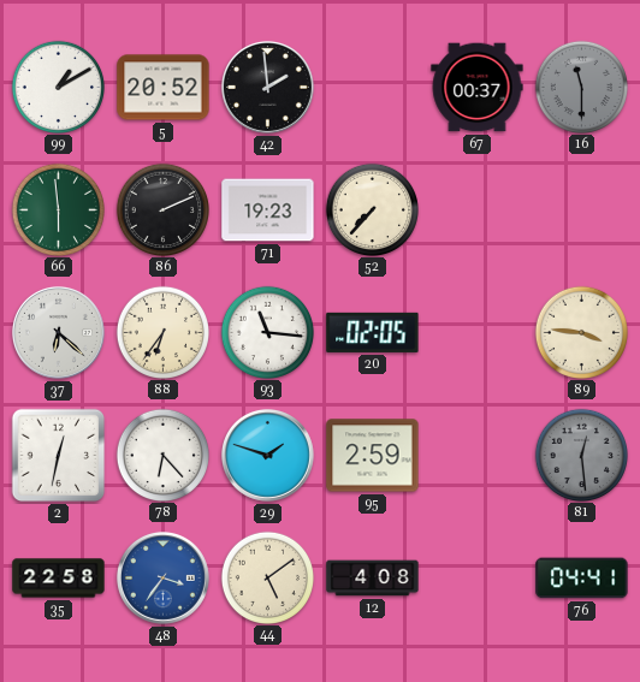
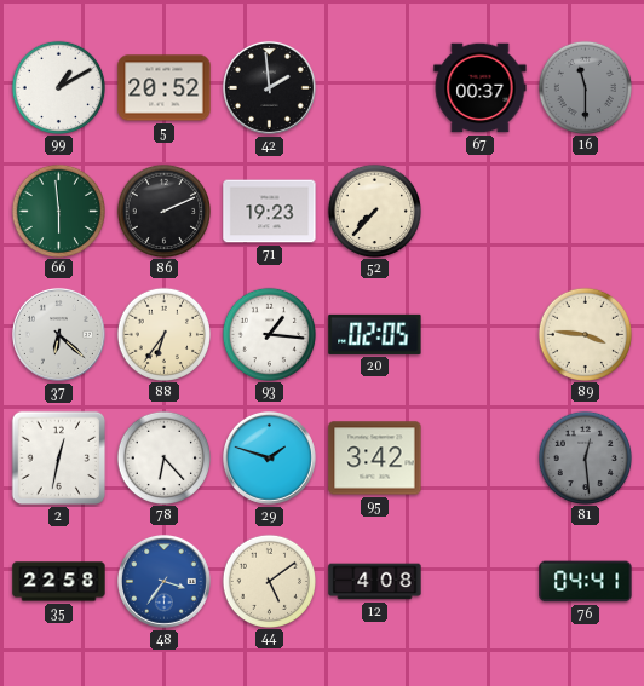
93: 11:16 -> 1:16 (269, 334)
95: 2:59 -> 3:42 (375, 459)
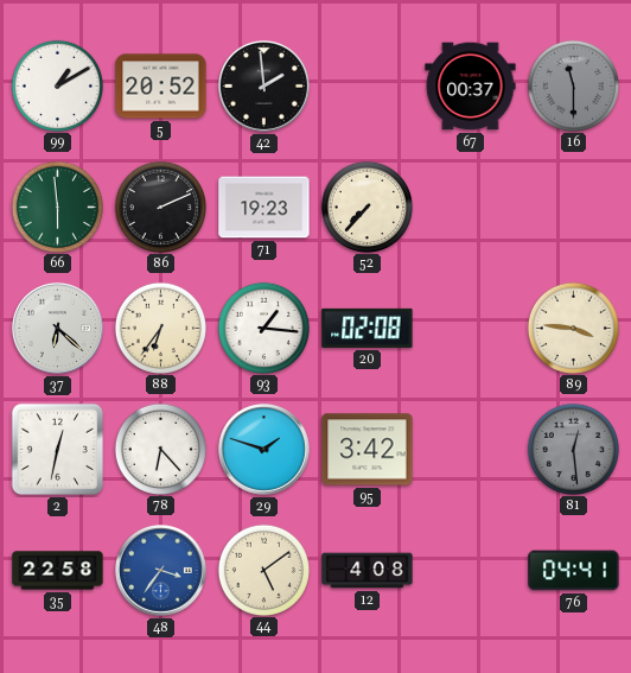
20: 02:05 -> 02:08 (368, 328)
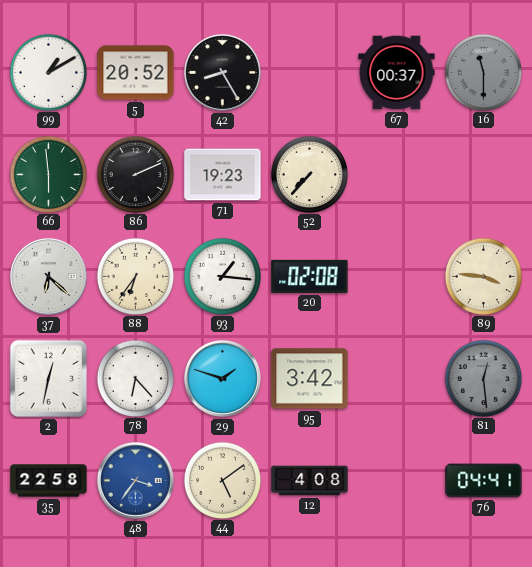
42: 1:59 -> 8:25 (222, 72)
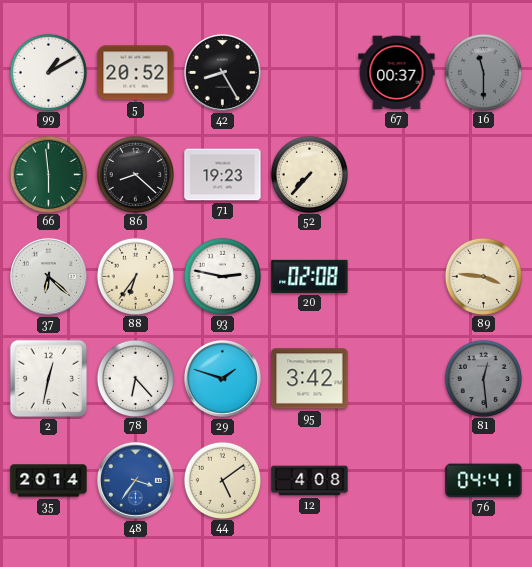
86: 2:11 -> 8:22 (135, 174)
93: 1:16 -> 2:47 (222, 276)
35: 22:58 -> 20:14 (49, 481)
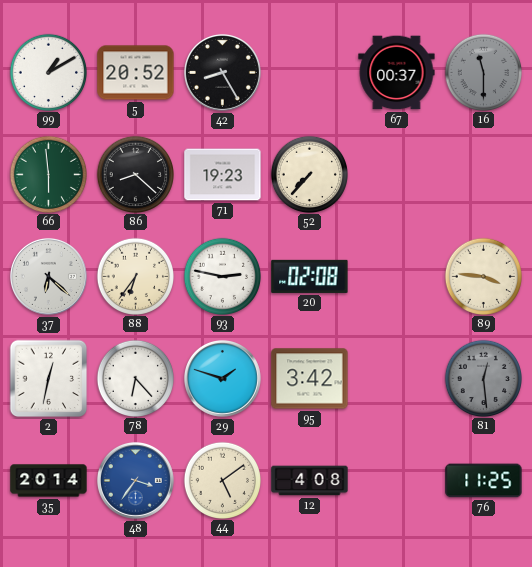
76: 04:41 -> 11:25 (484, 481)
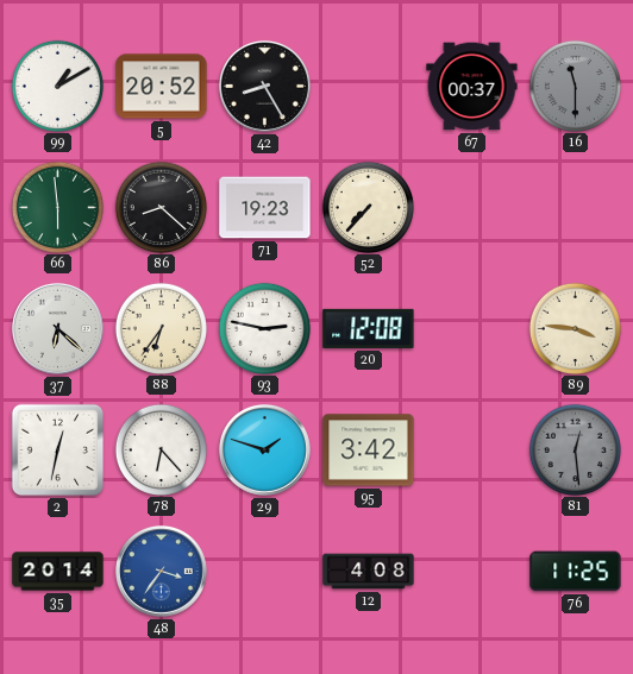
20: 02:08 -> 12:08 (369, 328)
44: 5:09 -> none (222, 480)
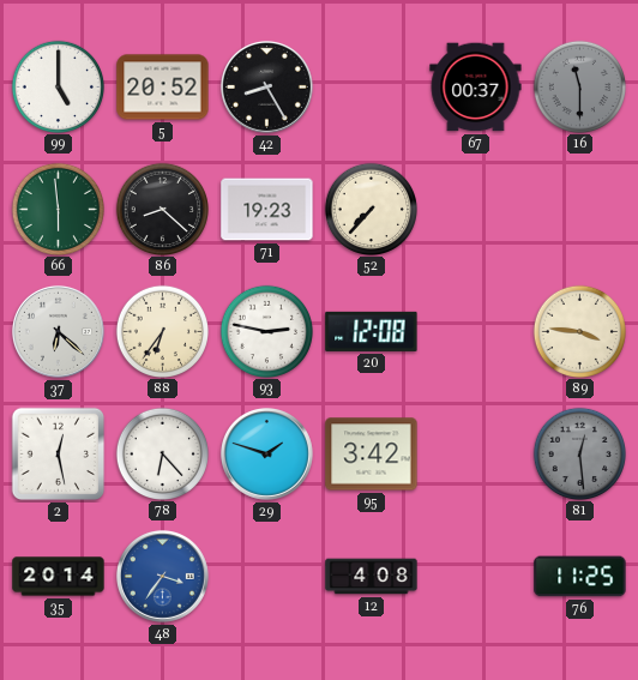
99: 1:10 -> 5:00 (58, 86)
2: 12:32 -> 12:28 (59, 455)
